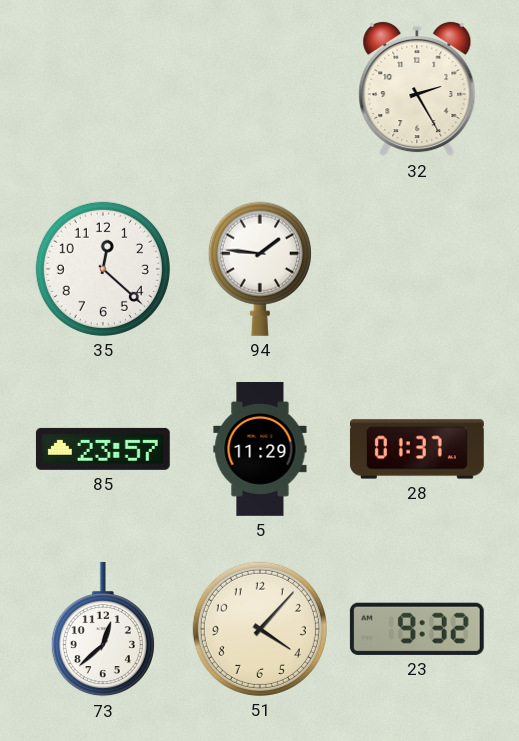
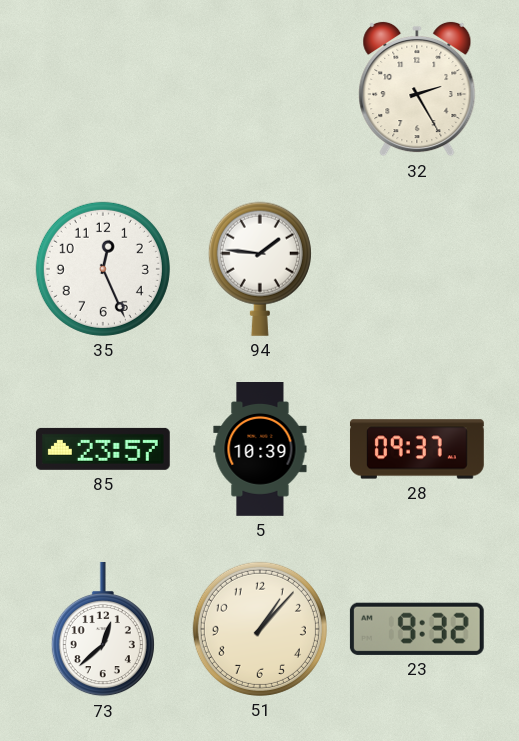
35: 12:22 -> 12:26 (103, 269)
5: 11:29 -> 10:39 (260, 450)
28: 01:37 -> 09:37 (417, 449)
51: 4:07 -> 1:07 (260, 629)
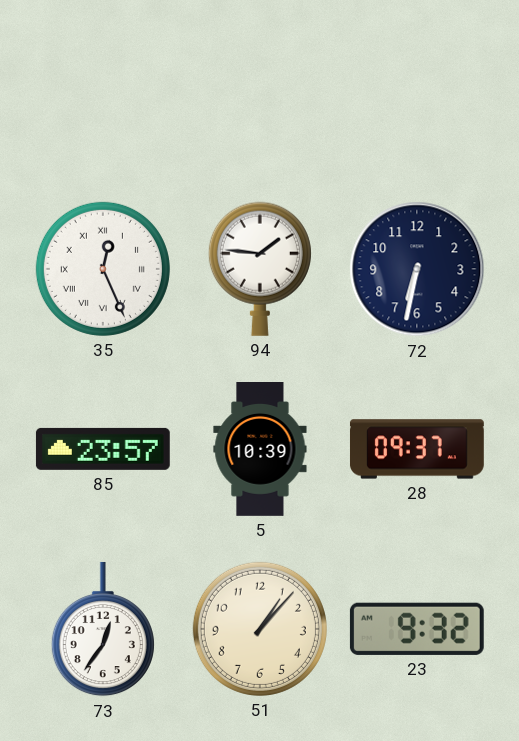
32: 2:25 -> none (417, 89)
35 numerals: Arabic -> Roman (103, 269)
72: none -> 6:32 (417, 269)
73: 12:38 -> 12:36 (103, 629)
